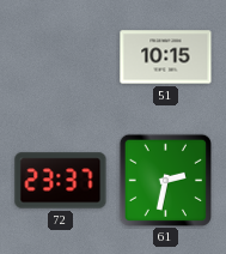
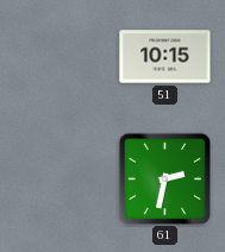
72: 23:37 -> none (61, 181)
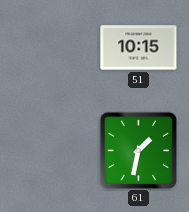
61: 2:32 -> 1:32 (138, 150)
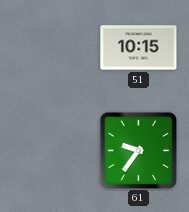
61: 1:32 -> 9:36 (138, 150)
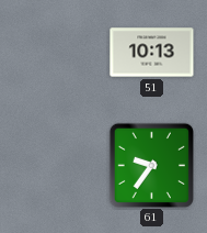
51: 10:15 -> 10:13 (152, 53)
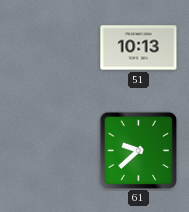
61: 9:36 -> 9:38 (138, 150)
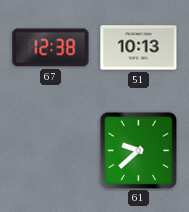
67: none -> 12:38 (51, 48)
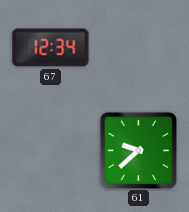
67: 12:38 -> 12:34 (51, 48)
51: 10:13 -> none (139, 48)
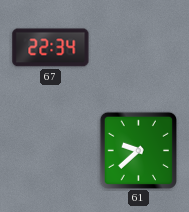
67: 12:34 -> 22:34 (51, 48)
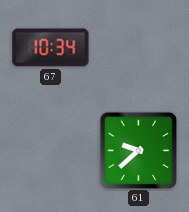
67: 22:34 -> 10:34 (51, 48)
